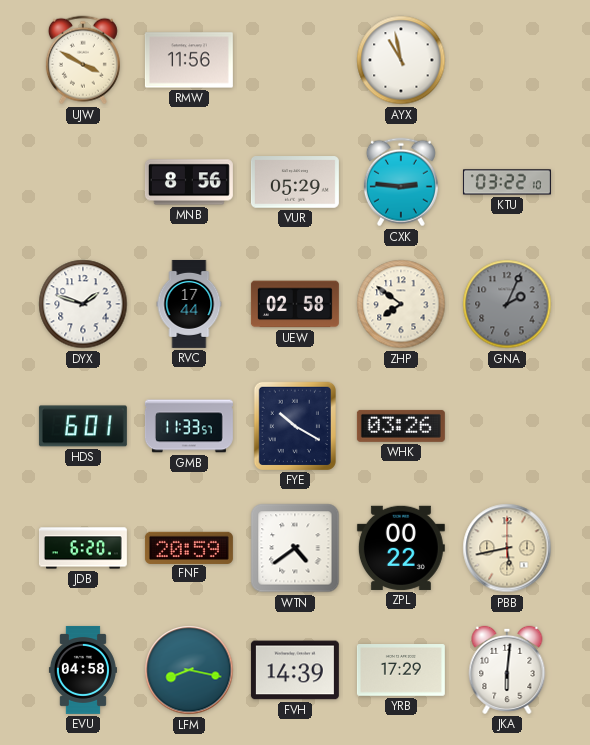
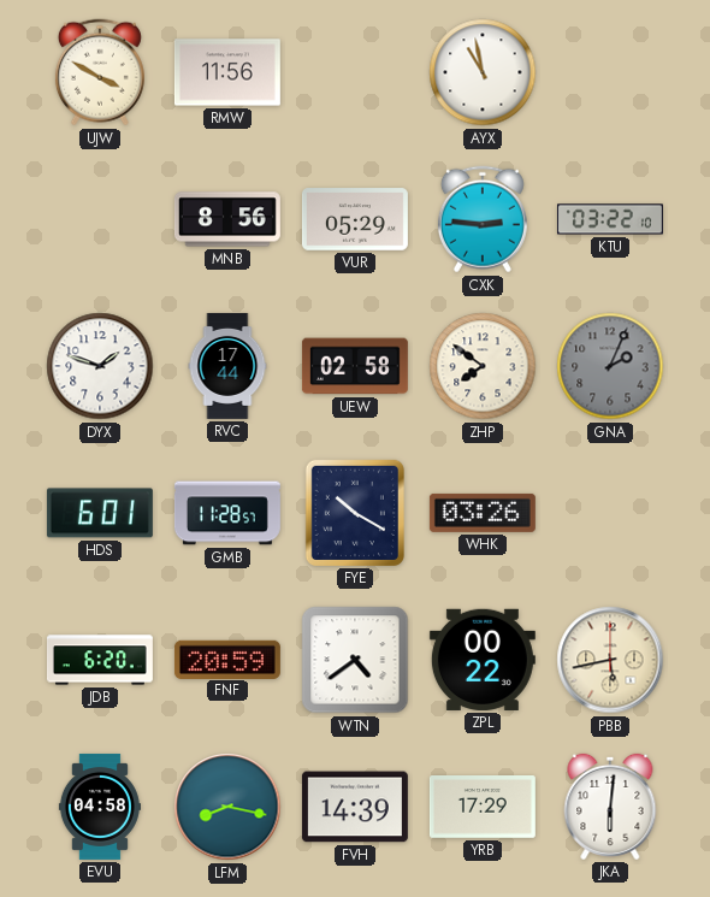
GMB: 11:33 -> 11:28 (227, 513)
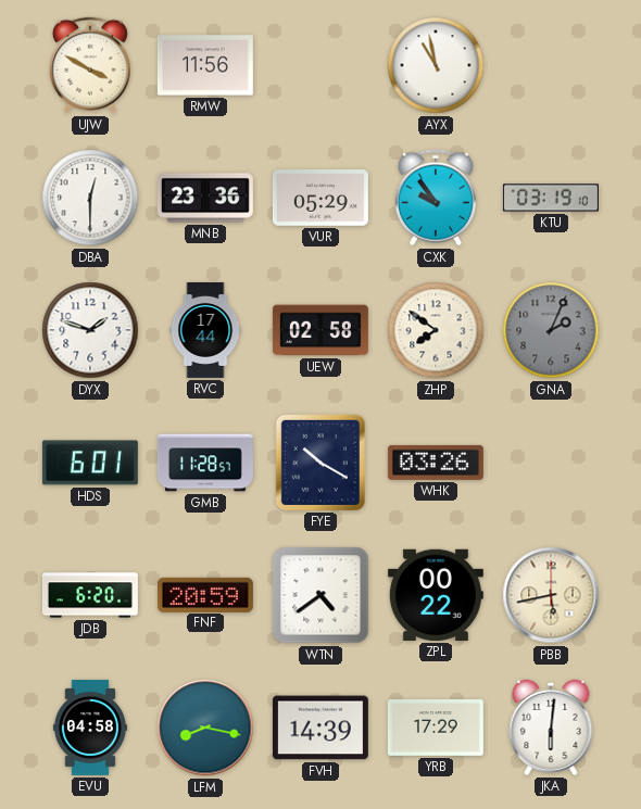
DBA: none -> 12:30 (90, 198)
MNB: 8:56 -> 23:36 (205, 198)
CXK: 2:46 -> 9:54 (436, 198)
KTU: 03:22 -> 03:19 (551, 198)
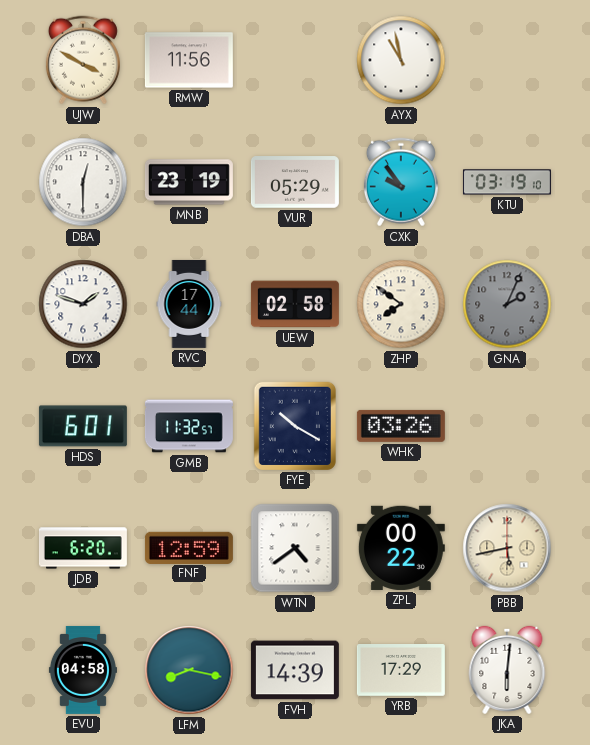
MNB: 23:36 -> 23:19 (189, 182)
GMB: 11:28 -> 11:32 (189, 426)
FNF: 20:59 -> 12:59 (189, 547)
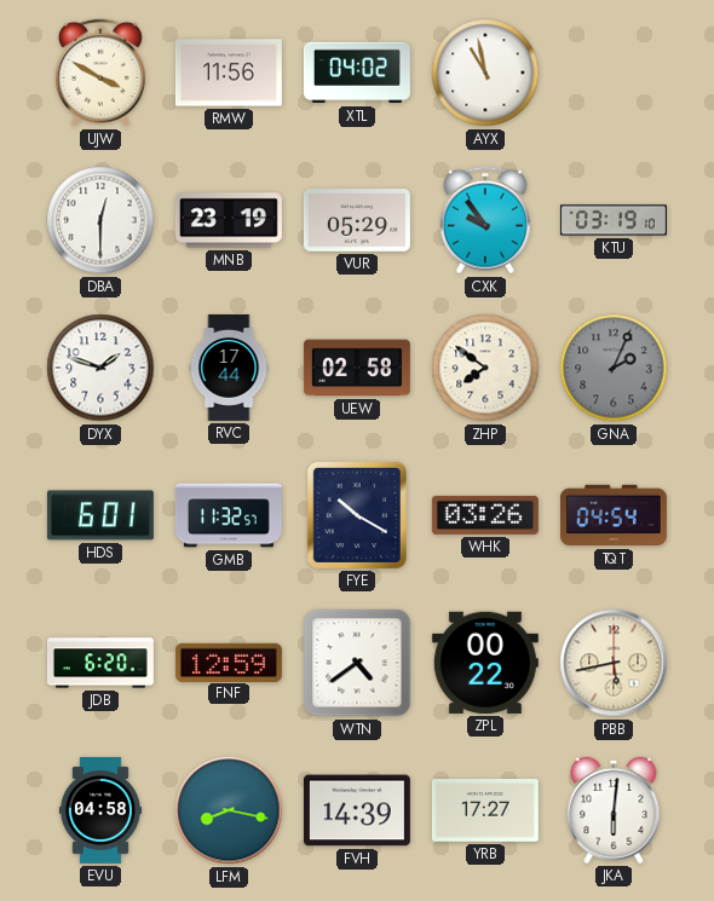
XTL: none -> 04:02 (357, 73)
TQT: none -> 04:54 (614, 515)
YRB: 17:29 -> 17:27 (485, 812)
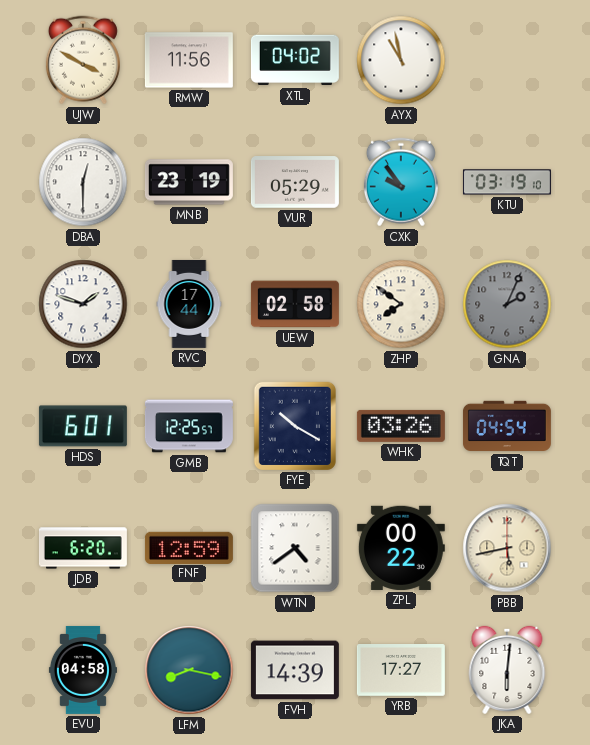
GMB: 11:32 -> 12:25 (189, 426)
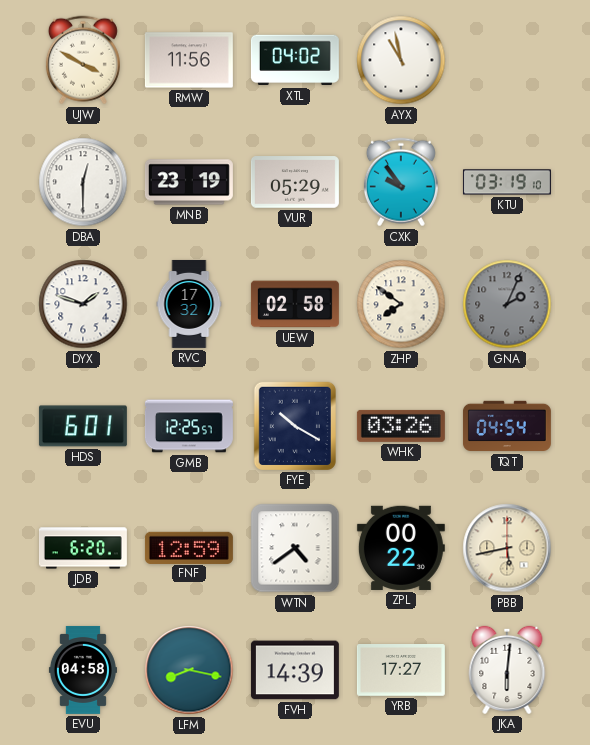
RVC: 17:44 -> 17:32 (189, 304)
